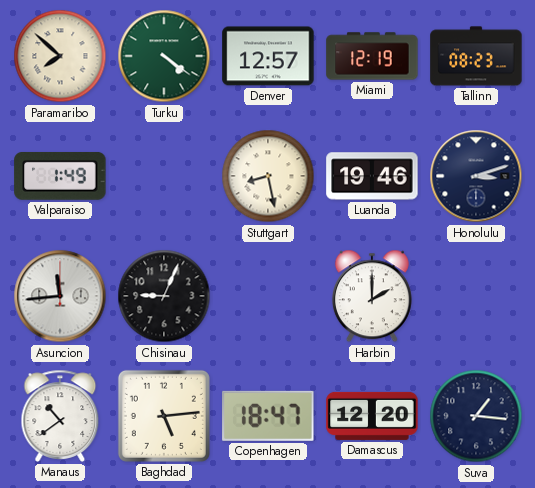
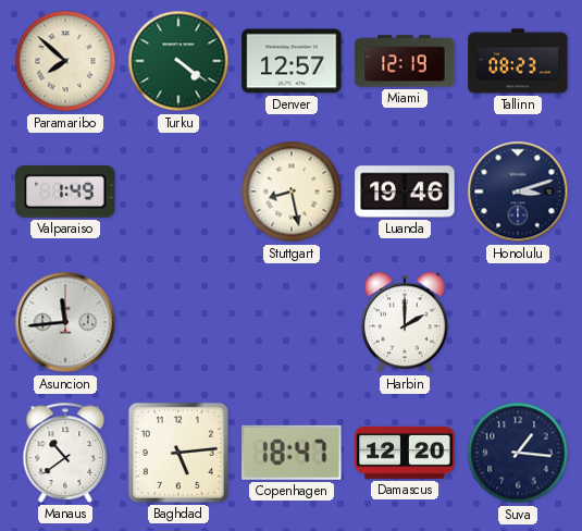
Chisinau: 9:04 -> none (164, 296)
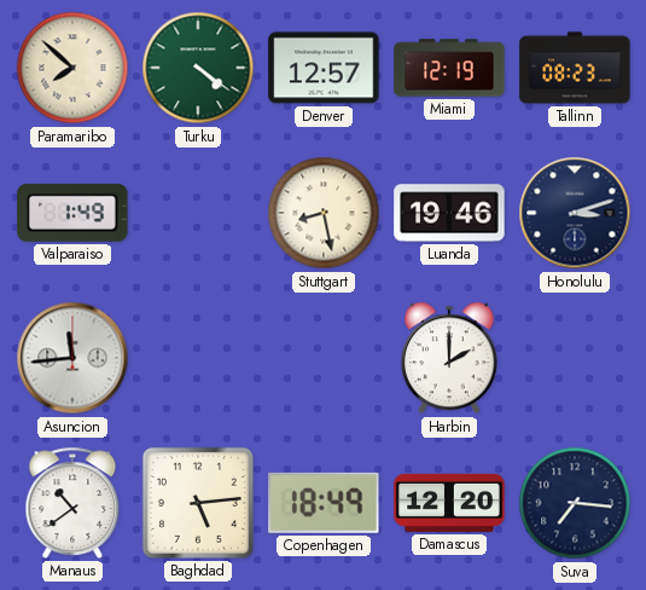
Copenhagen: 18:47 -> 18:49 (324, 503)
Suva: 1:16 -> 7:16 (575, 503)
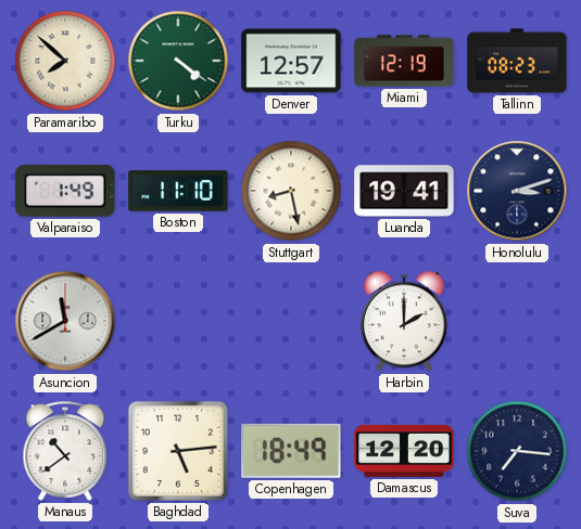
Boston: none -> 11:10 (178, 191)
Luanda: 19:46 -> 19:41 (404, 191)
Asuncion: 11:44 -> 11:40 (65, 321)
